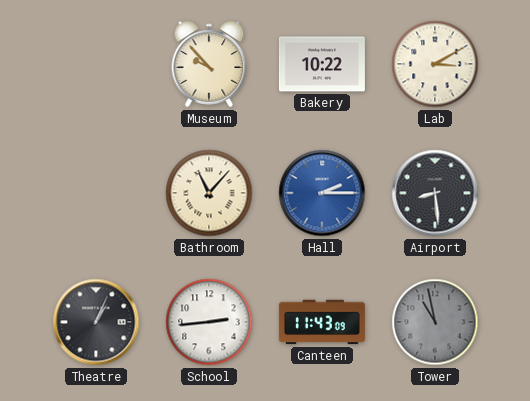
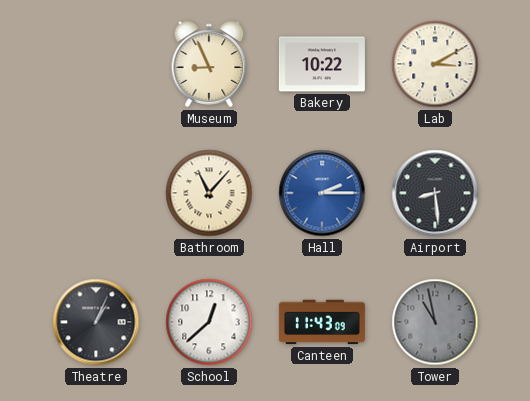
Museum: 9:53 -> 8:56 (209, 64)
School: 2:44 -> 12:38 (209, 322)
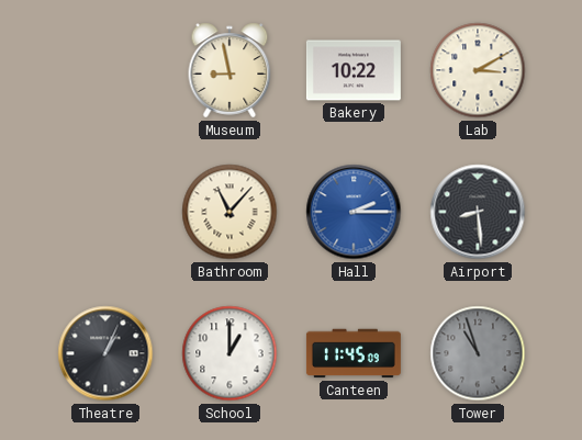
Museum: 8:56 -> 8:58 (230, 70)
School: 12:38 -> 1:00 (230, 353)
Canteen: 11:43 -> 11:45 (354, 353)
Tower: 10:58 -> 10:57 (478, 353)
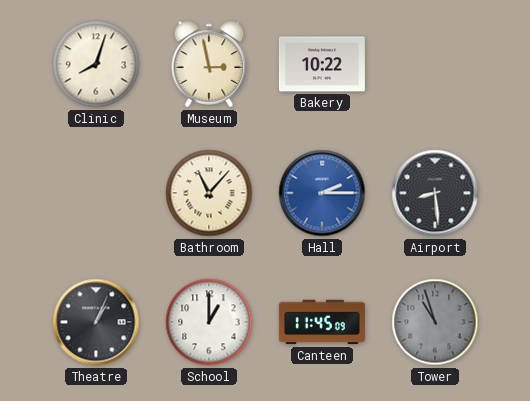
Clinic: none -> 8:03 (96, 64)
Museum: 8:58 -> 2:58 (209, 64)
Lab: 3:10 -> none (478, 70)
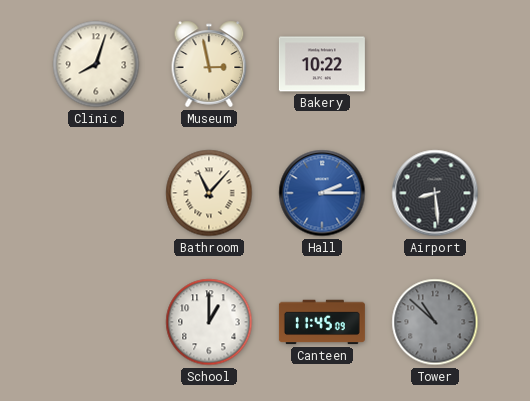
Theatre: 1:04 -> none (96, 322)
Tower: 10:57 -> 10:52 (435, 322)
